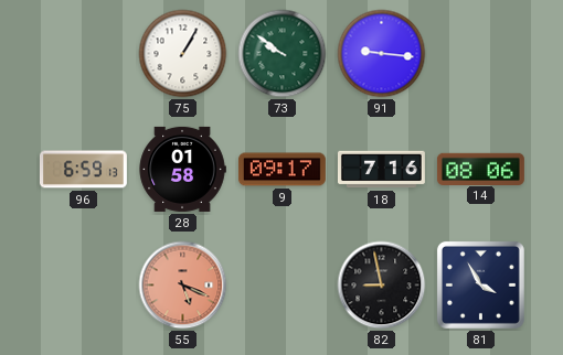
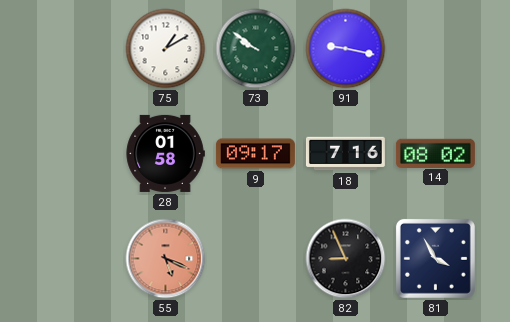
75: 1:05 -> 1:10 (166, 49)
91: 9:16 -> 9:17 (346, 49)
96: 6:59 -> none (83, 170)
14: 08:06 -> 08:02 (435, 153)
82: 8:58 -> 8:56 (346, 259)
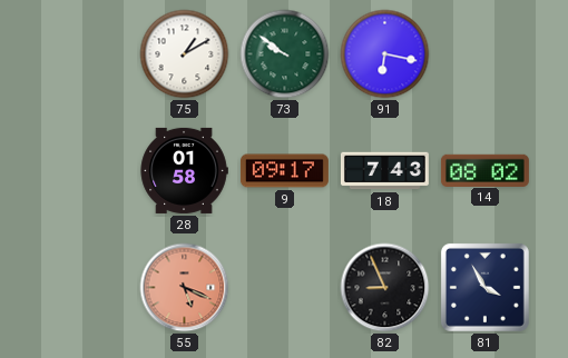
91: 9:17 -> 6:17 (385, 54)
18: 7:16 -> 7:43 (384, 171)
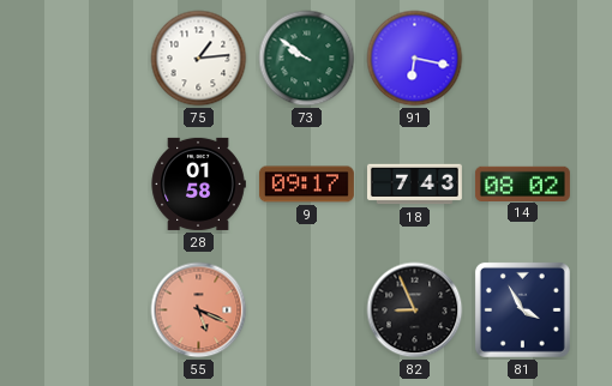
75: 1:10 -> 1:14 (199, 59)
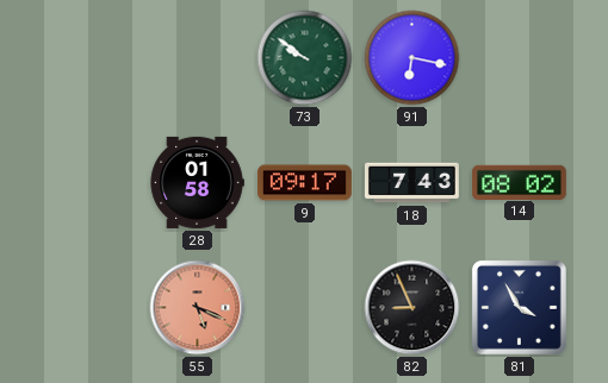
75: 1:14 -> none (199, 59)
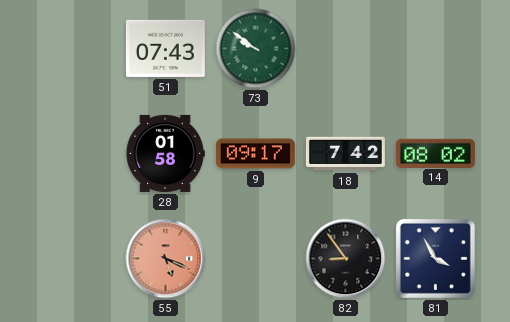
51: none -> 07:43 (165, 48)
91: 6:17 -> none (412, 58)
18: 7:43 -> 7:42 (345, 154)
82: 8:56 -> 8:54 (346, 259)
